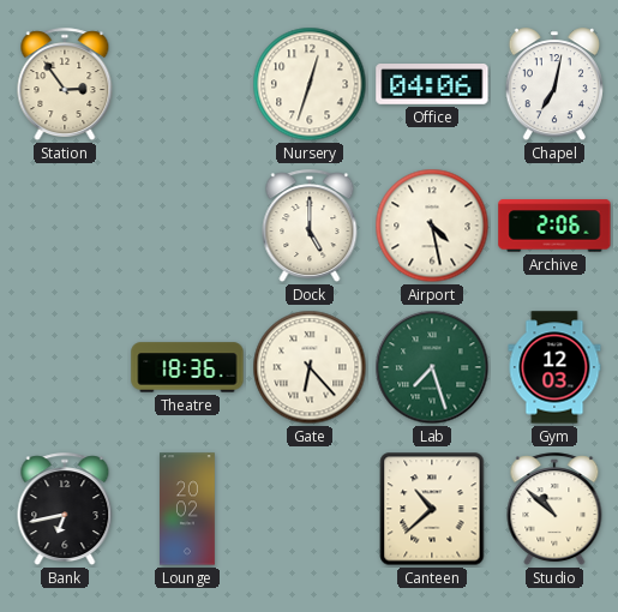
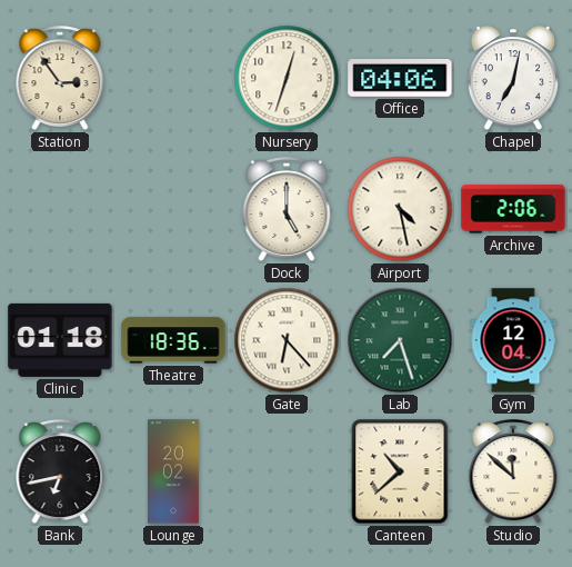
Clinic: none -> 01:18 (60, 340)
Gym: 12:03 -> 12:04 (513, 340)
Studio: 10:52 -> 11:52 (513, 472)
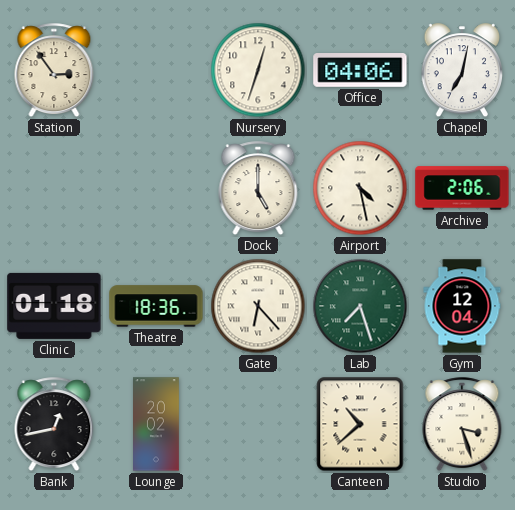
Bank: 6:43 -> 12:43 (54, 425)
Studio: 11:52 -> 3:27 (462, 425)
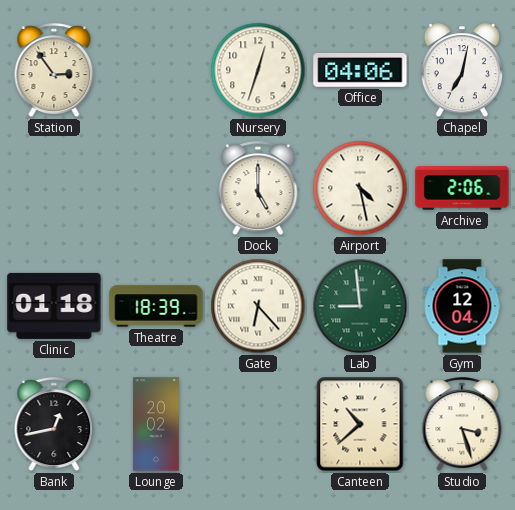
Theatre: 18:36 -> 18:39 (156, 306)
Lab: 7:27 -> 8:59 (360, 306)
